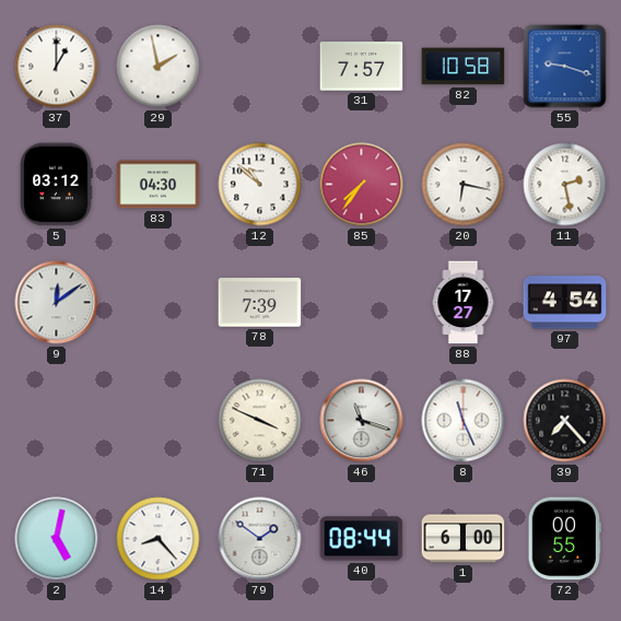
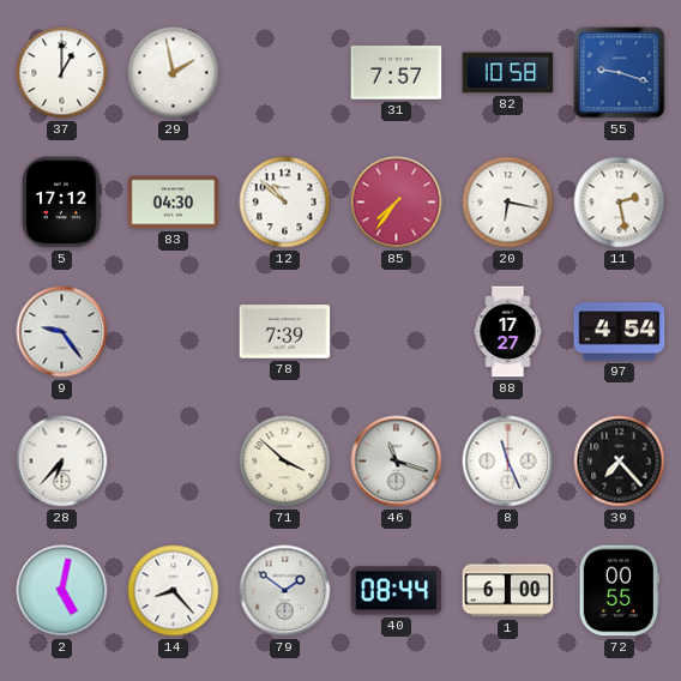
5: 03:12 -> 17:12 (62, 203)
9: 12:09 -> 9:24 (62, 332)
28: none -> 6:37 (62, 462)
71: 3:49 -> 3:52 (285, 462)
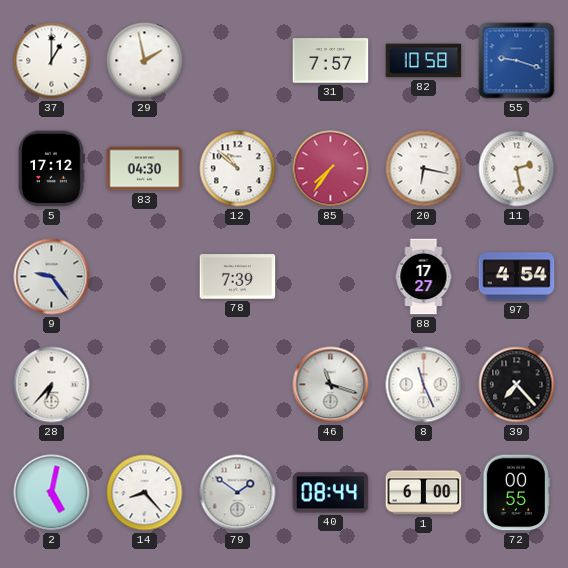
71: 3:52 -> none (285, 462)
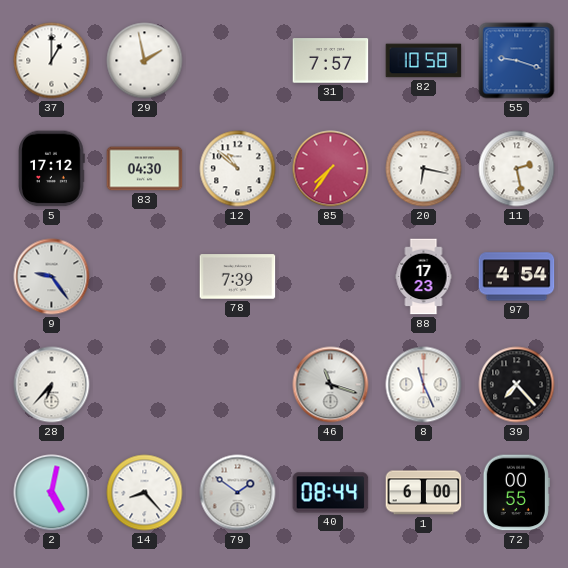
88: 17:27 -> 17:23 (424, 277)
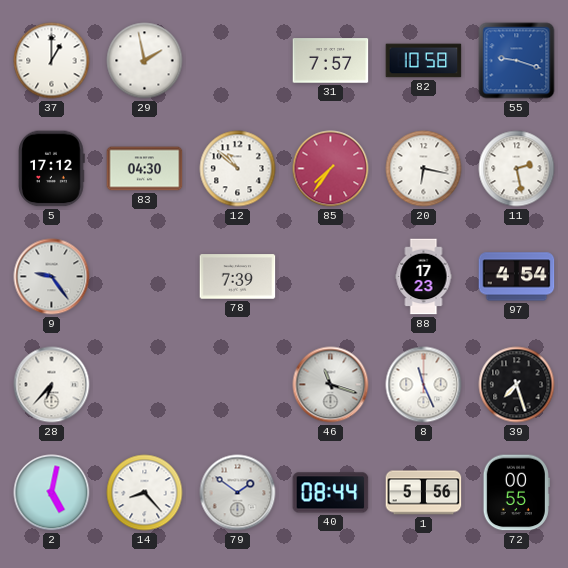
39: 7:23 -> 7:27 (517, 385)
1: 6:00 -> 5:56 (424, 493)
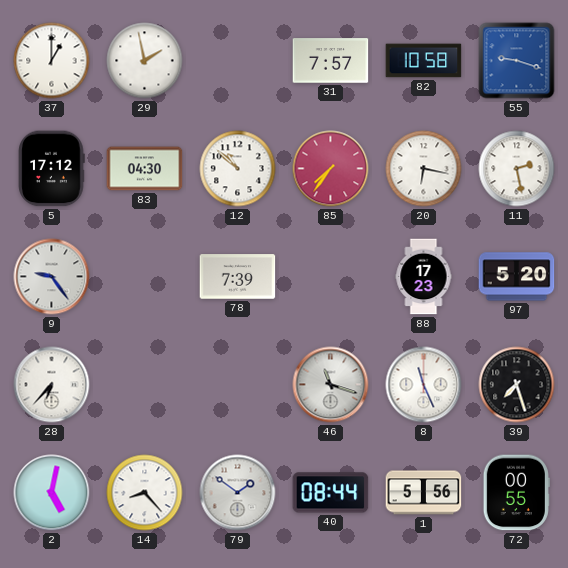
97: 4:54 -> 5:20 (517, 277)
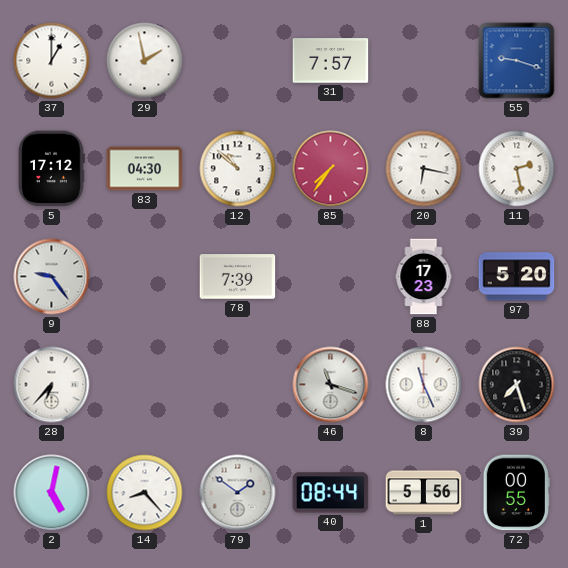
82: 10:58 -> none (424, 61)
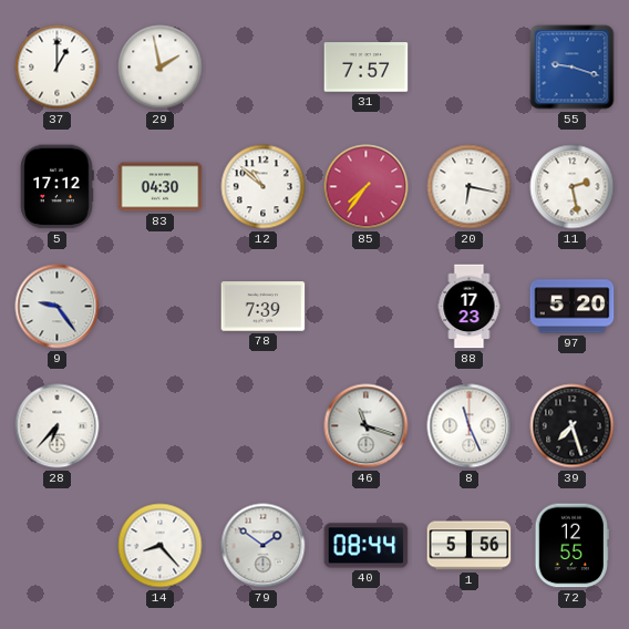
2: 5:02 -> none (52, 493)
72: 00:55 -> 12:55 (571, 546)
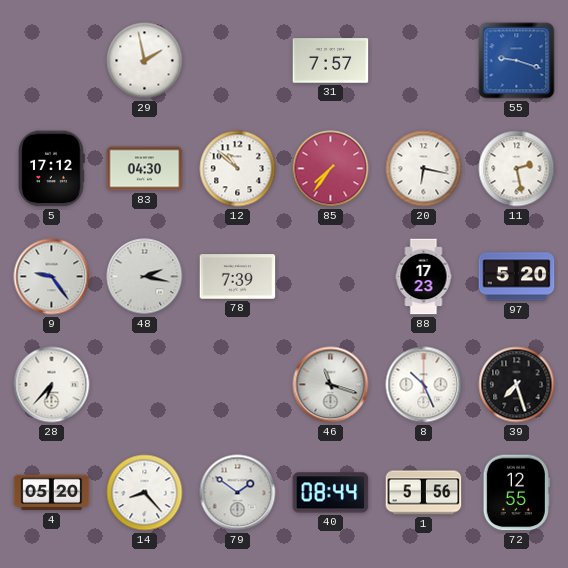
37: 1:00 -> none (58, 68)
48: none -> 2:17 (145, 277)
8: 11:26 -> 10:26 (424, 385)
4: none -> 05:20 (52, 493)
